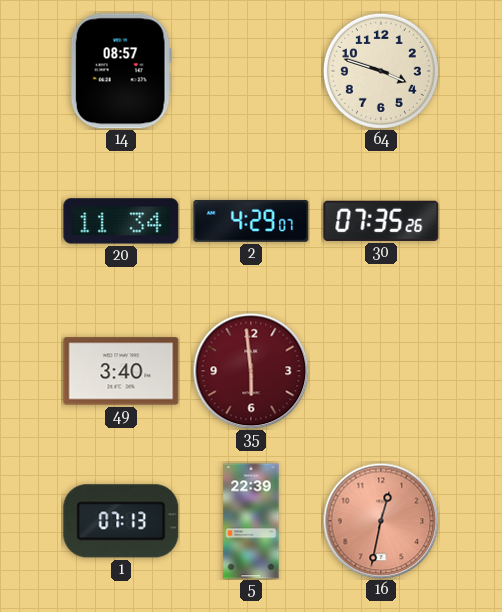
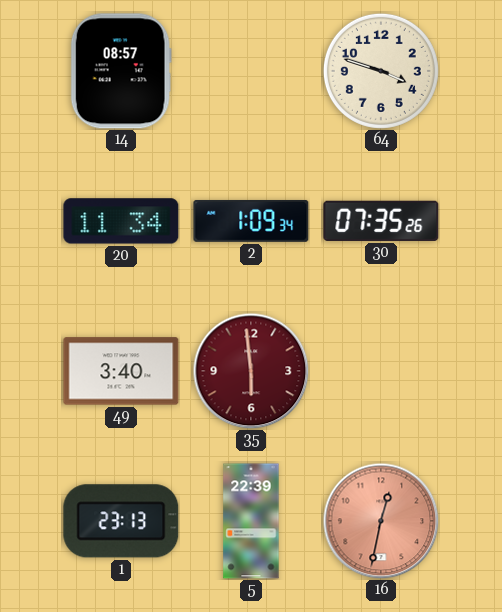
2: 4:29 -> 1:09 (251, 221)
1: 07:13 -> 23:13 (121, 521)
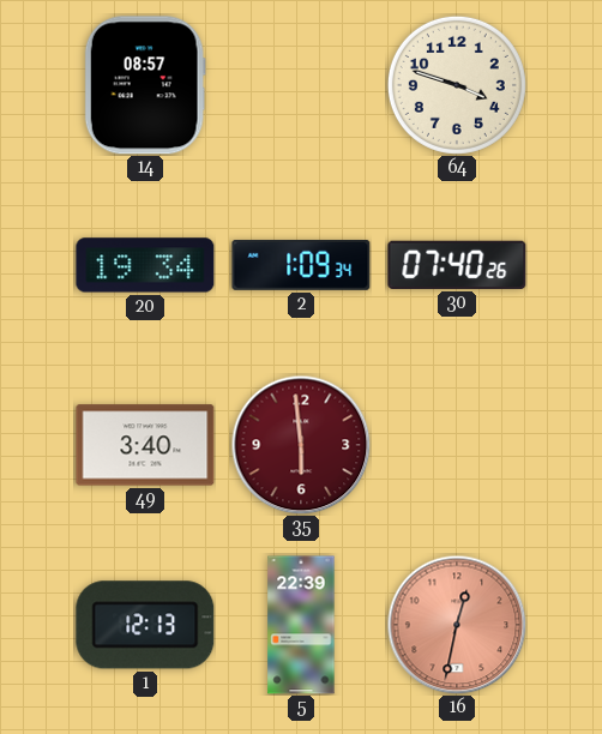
20: 11:34 -> 19:34 (145, 265)
30: 07:35 -> 07:40 (457, 265)
1: 23:13 -> 12:13 (145, 625)
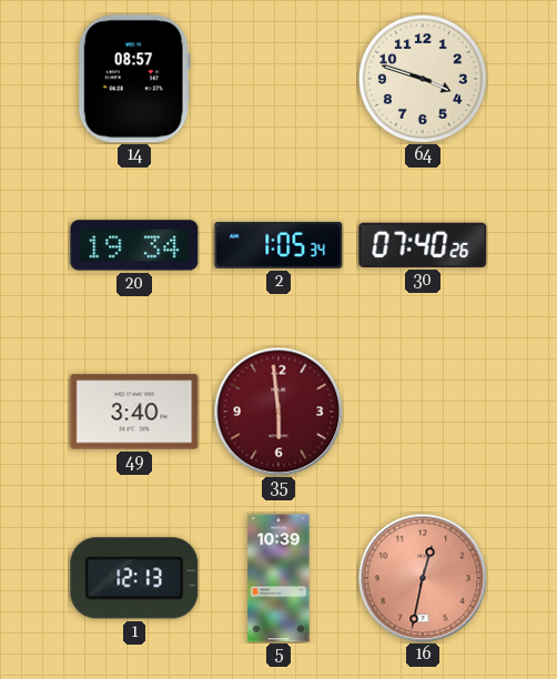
2: 1:09 -> 1:05 (278, 245)
5: 22:39 -> 10:39 (278, 578)
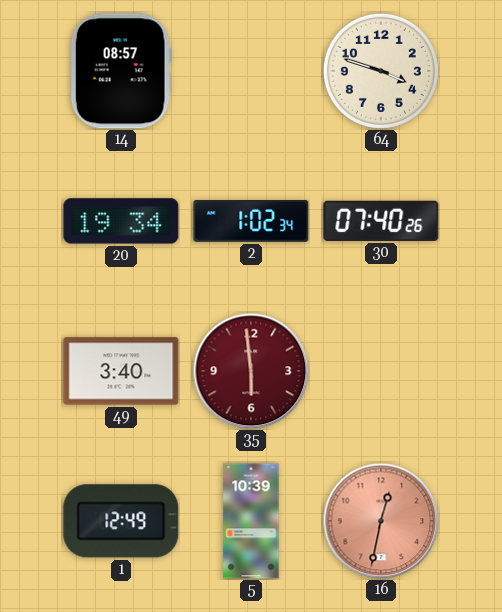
2: 1:05 -> 1:02 (251, 221)
1: 12:13 -> 12:49 (121, 521)
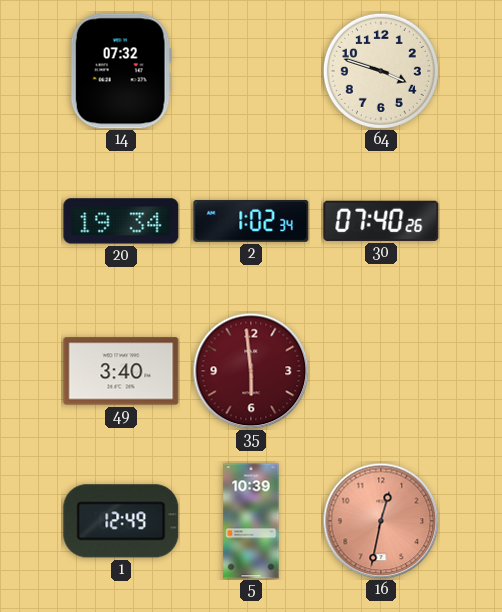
14: 08:57 -> 07:32 (121, 71)
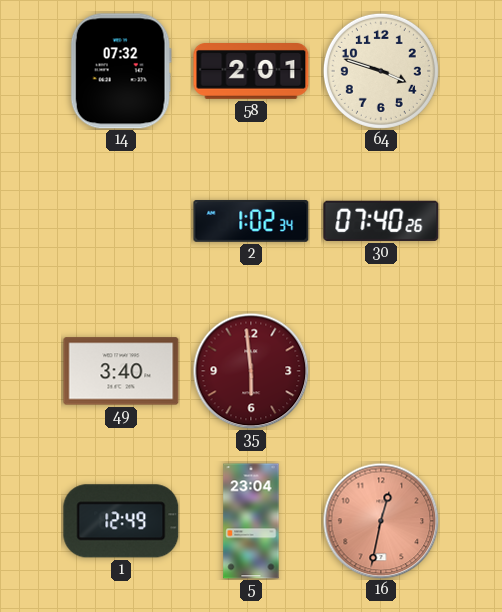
58: none -> 2:01 (251, 72)
20: 19:34 -> none (121, 221)
5: 10:39 -> 23:04 (251, 521)
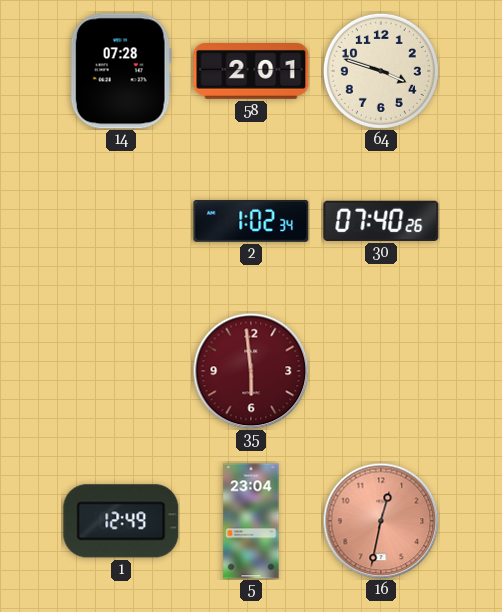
14: 07:32 -> 07:28 (121, 71)
49: 3:40 -> none (121, 371)
